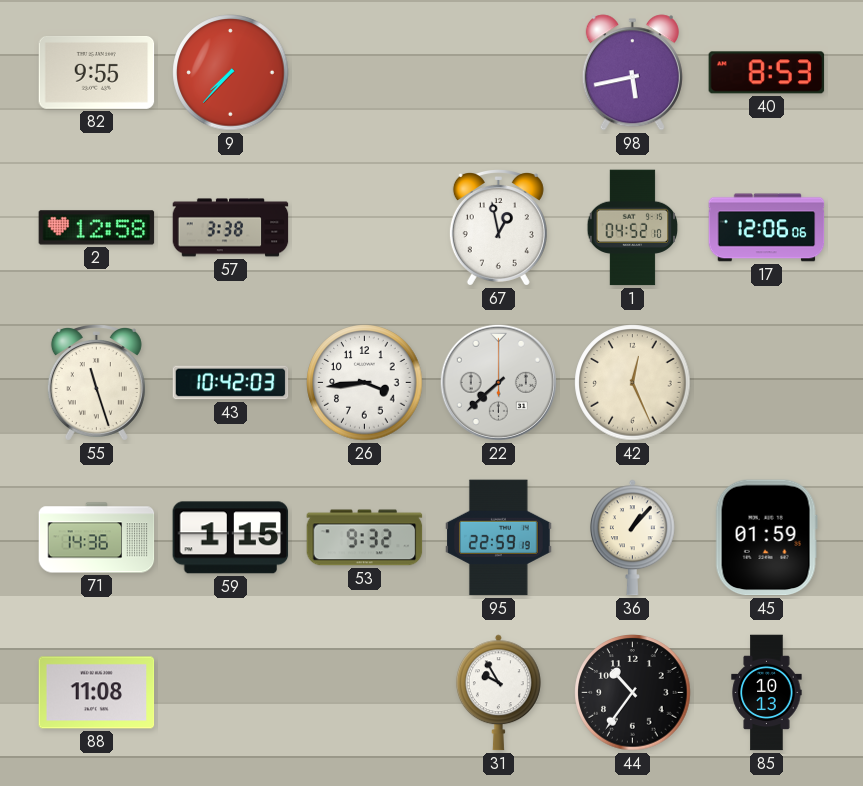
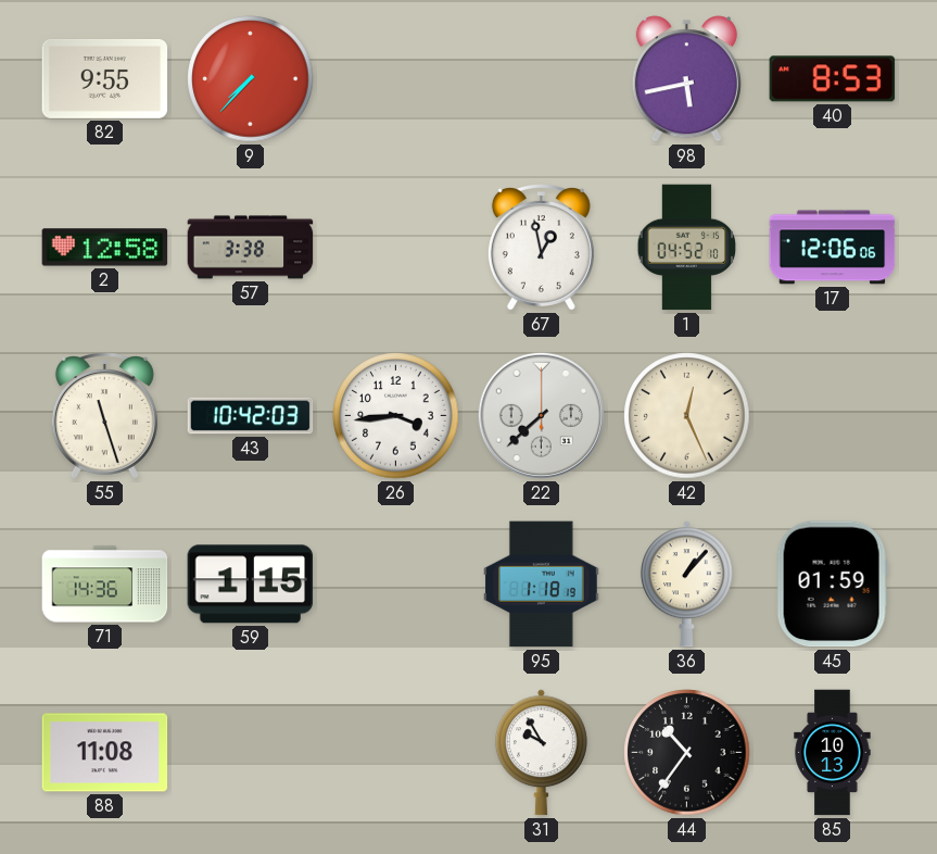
53: 9:32 -> none (365, 538)
95: 22:59 -> 1:18 (542, 585)
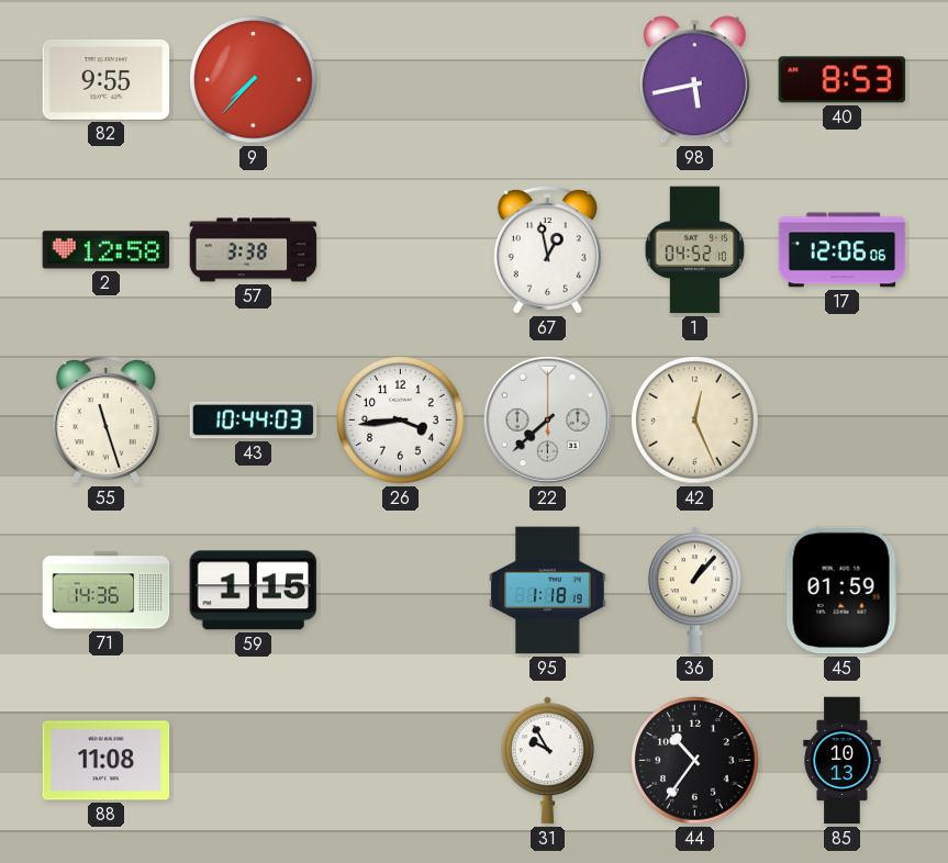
43: 10:42 -> 10:44 (254, 421)
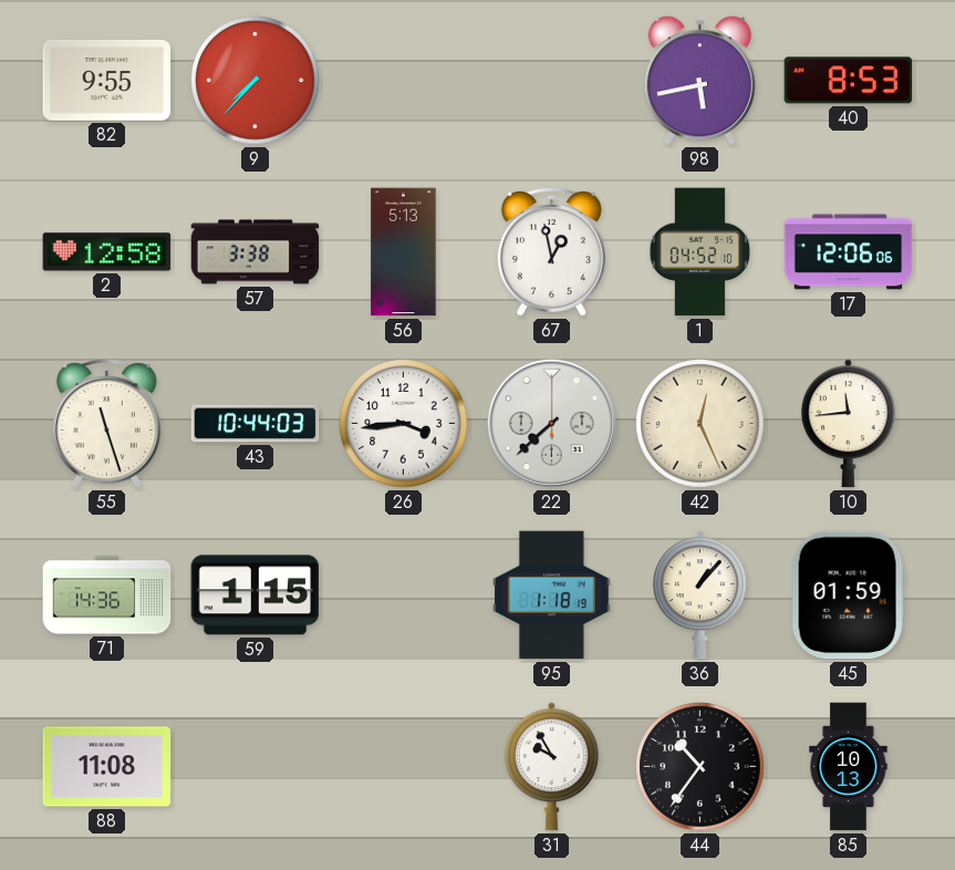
56: none -> 5:13 (404, 252)
10: none -> 11:44 (848, 424)
